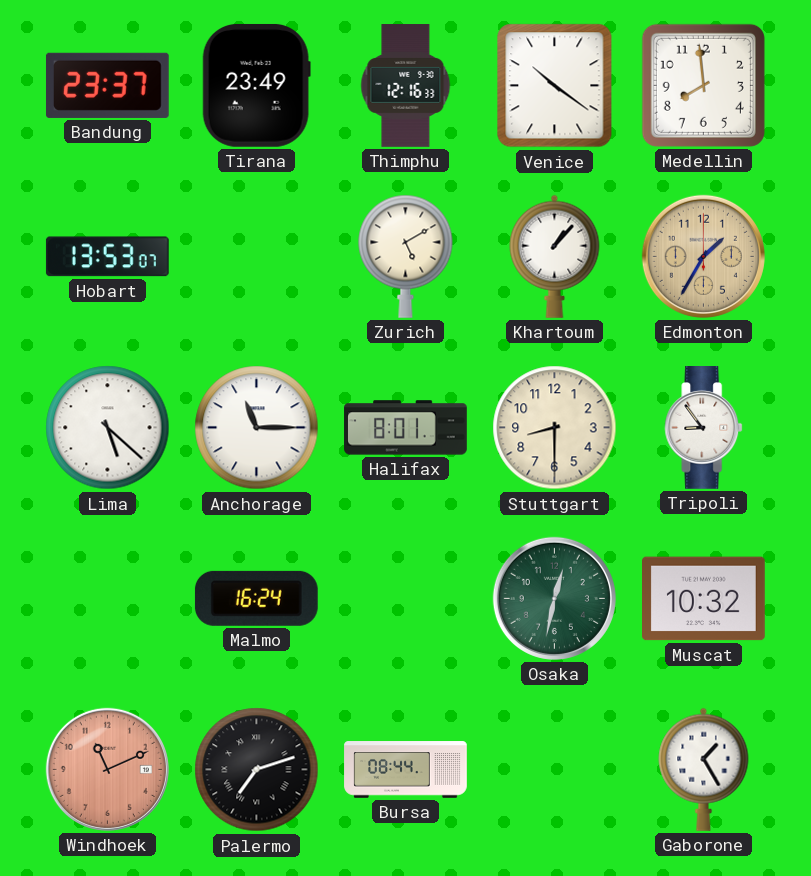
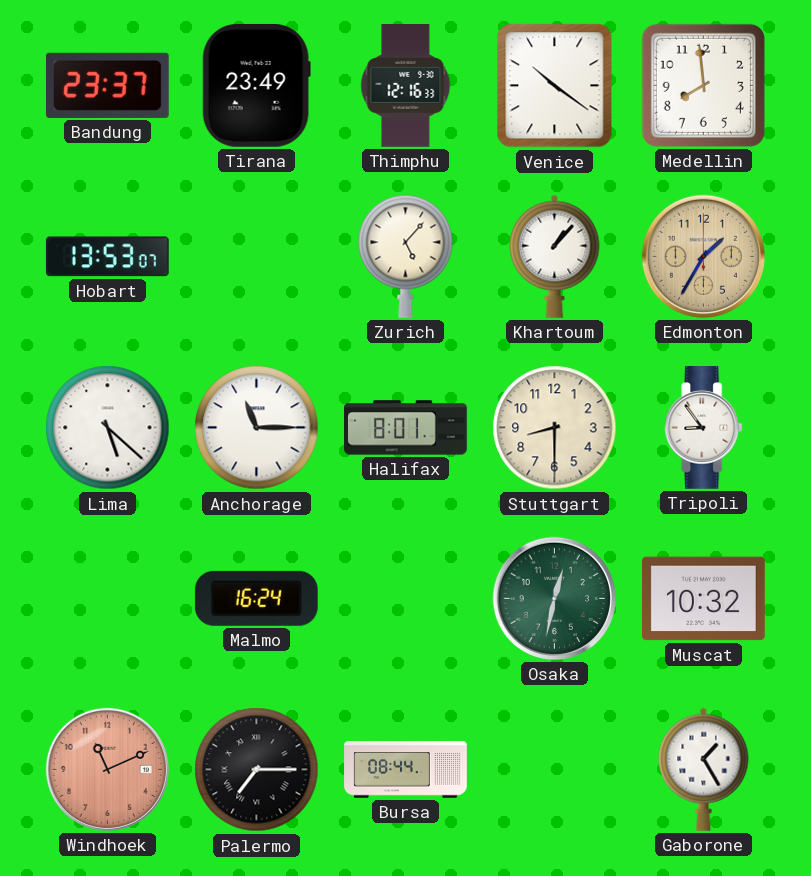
Zurich: 5:10 -> 5:07 (406, 256)
Palermo: 7:12 -> 7:15 (257, 770)
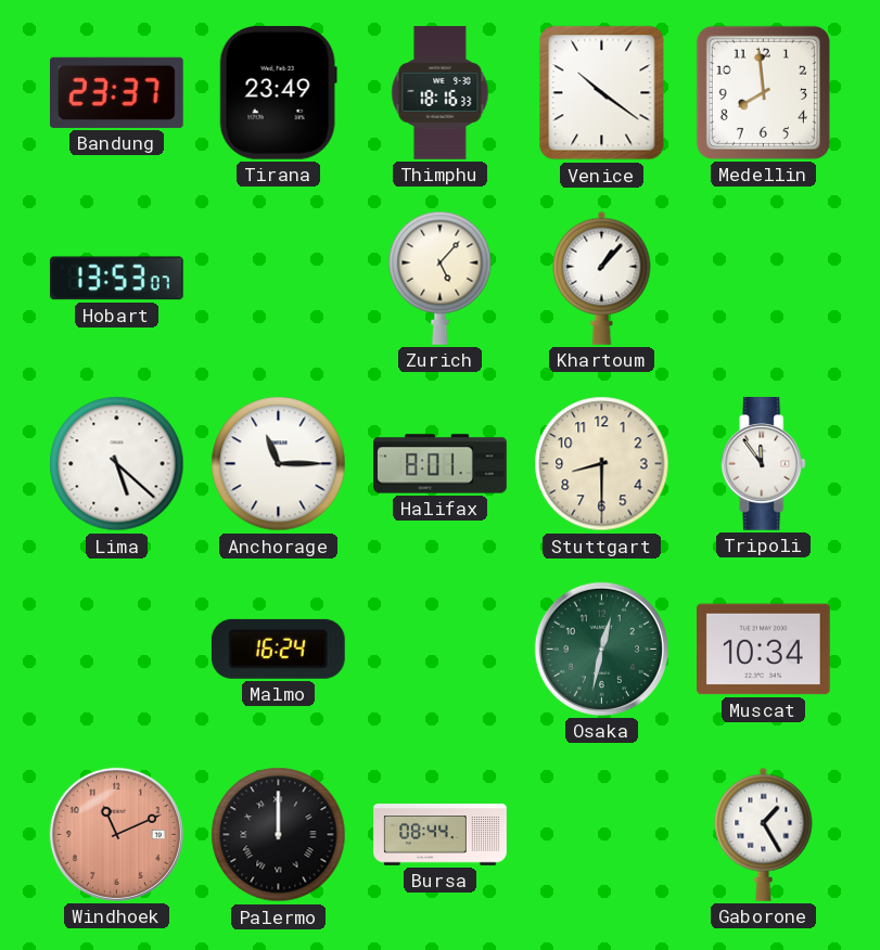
Thimphu: 12:16 -> 18:16 (441, 93)
Edmonton: 1:35 -> none (703, 256)
Tripoli: 8:54 -> 11:54 (764, 464)
Muscat: 10:32 -> 10:34 (764, 650)
Palermo: 7:15 -> 12:00 (279, 835)
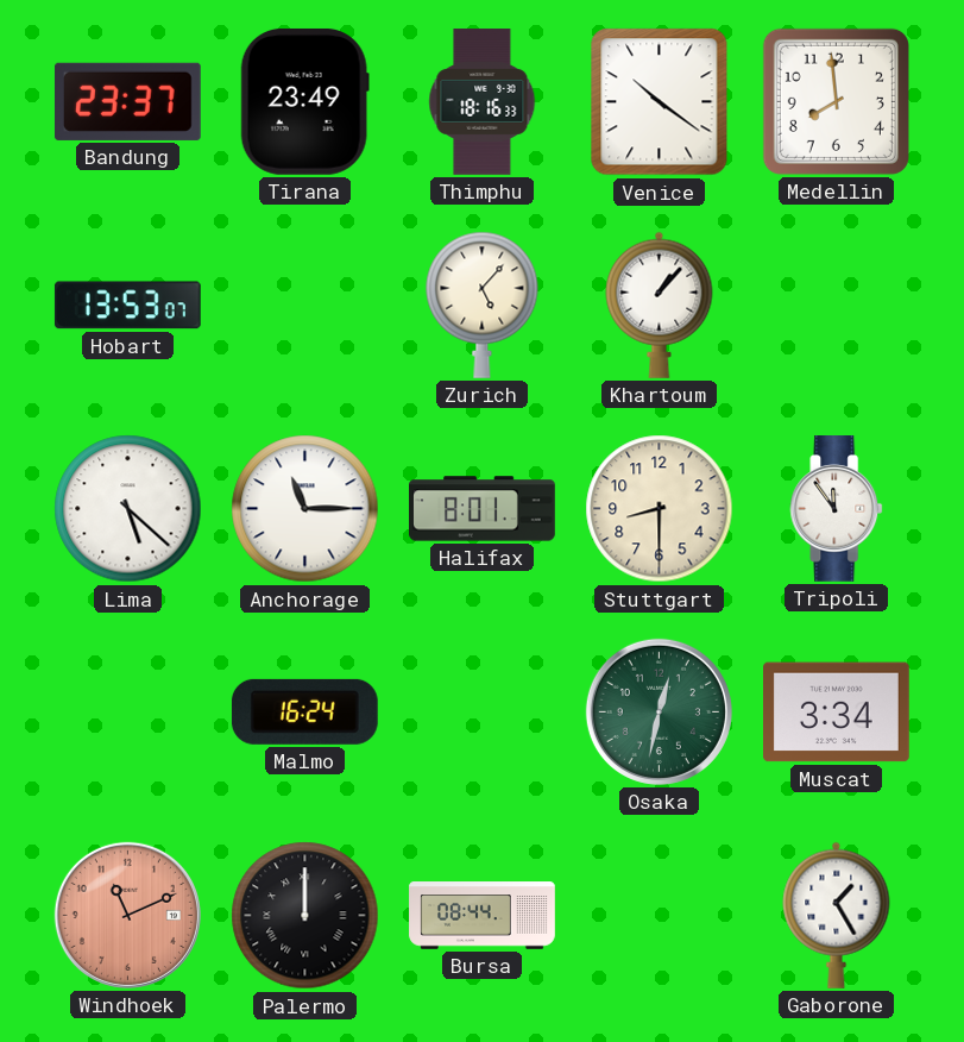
Muscat: 10:34 -> 3:34 (837, 713)
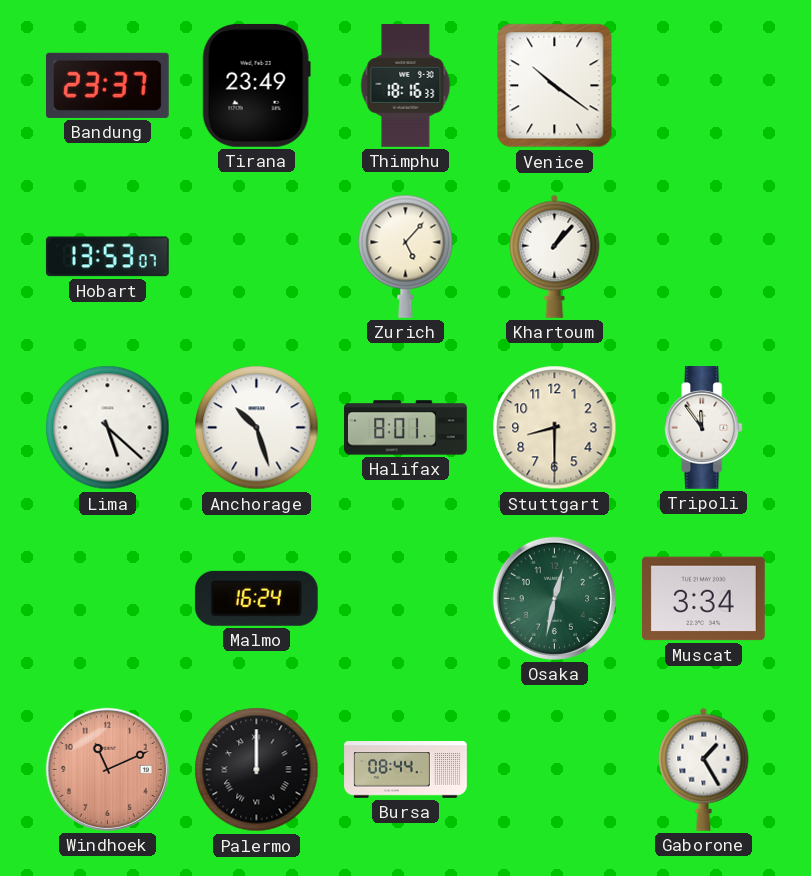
Medellin: 7:59 -> none (836, 101)
Anchorage: 11:15 -> 10:27 (257, 428)
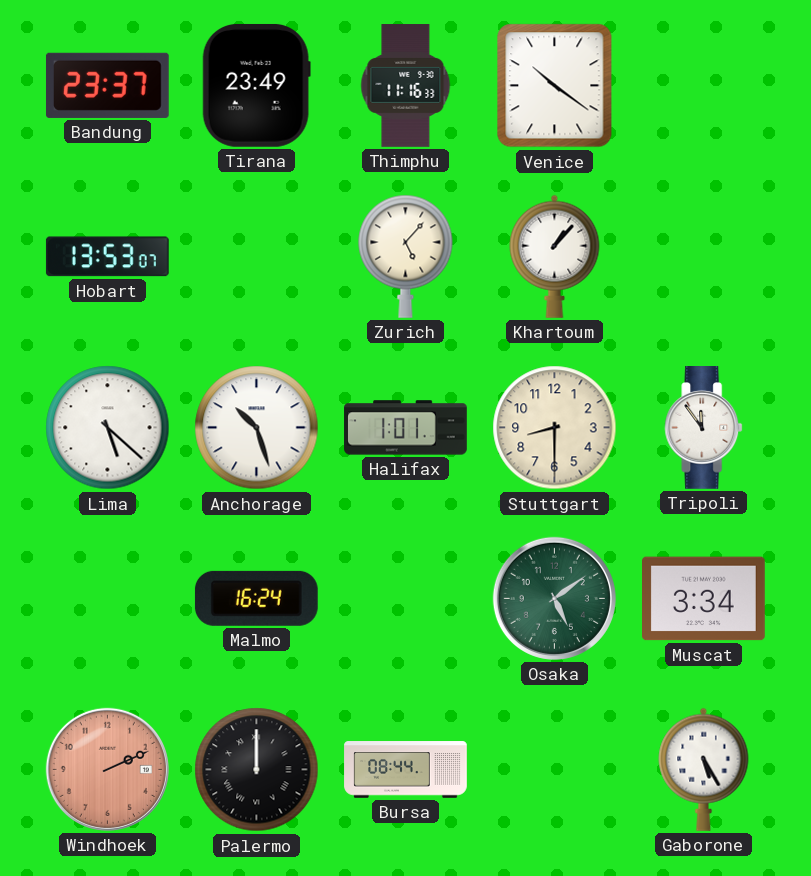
Thimphu: 18:16 -> 11:16 (406, 86)
Halifax: 8:01 -> 1:01 (406, 428)
Osaka: 12:32 -> 5:09 (554, 598)
Windhoek: 11:11 -> 2:11 (107, 769)
Gaborone: 1:25 -> 5:25 (704, 769)
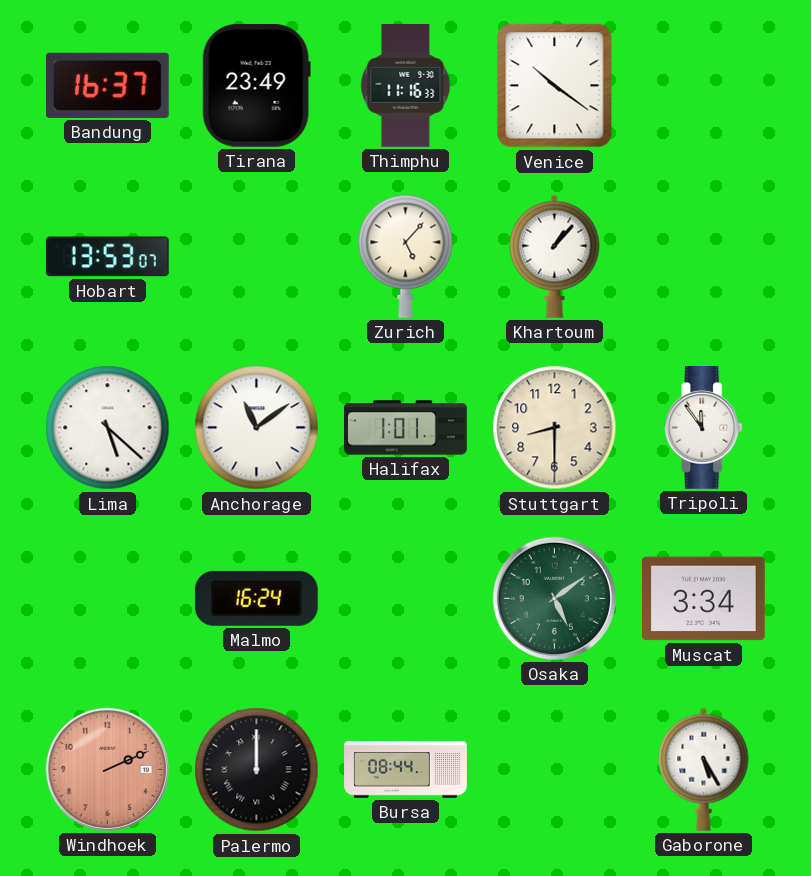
Bandung: 23:37 -> 16:37 (107, 85)
Anchorage: 10:27 -> 11:09 (257, 428)
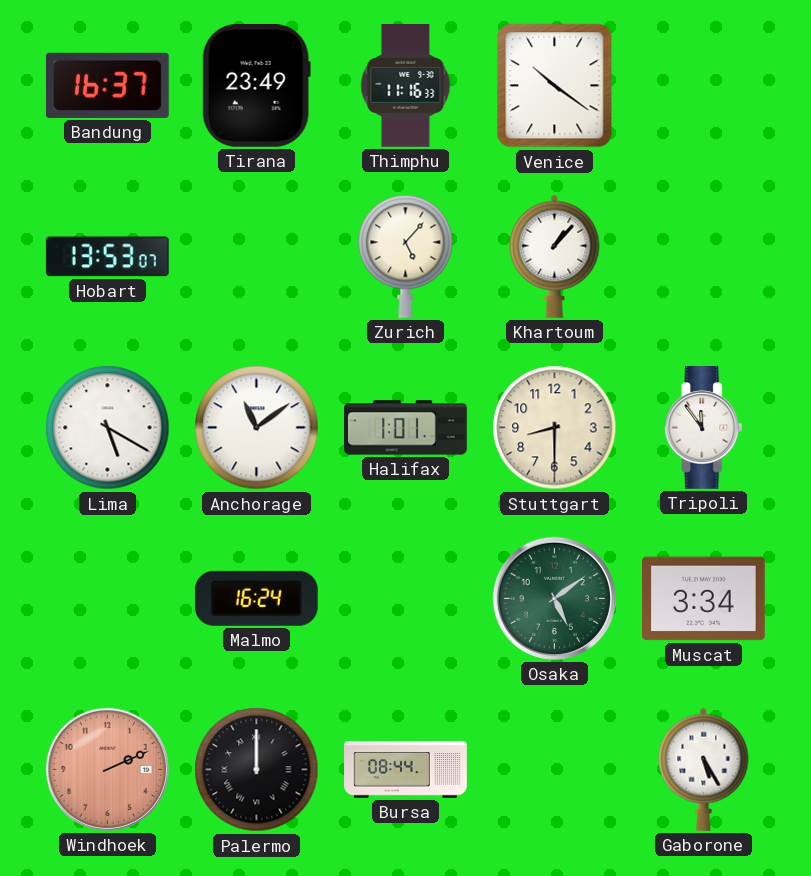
Lima: 5:22 -> 5:20 (108, 428)
